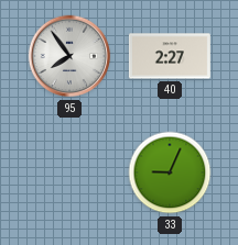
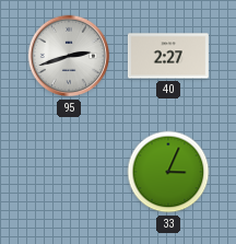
95: 7:54 -> 2:42 (69, 56)
33: 9:04 -> 3:04 (168, 172)
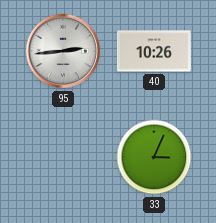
95: 2:42 -> 2:44 (63, 51)
40: 2:27 -> 10:26 (154, 51)
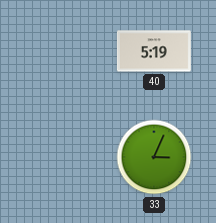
95: 2:44 -> none (63, 51)
40: 10:26 -> 5:19 (154, 51)
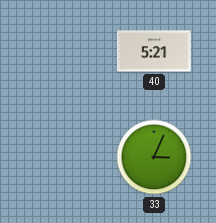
40: 5:19 -> 5:21 (154, 51)
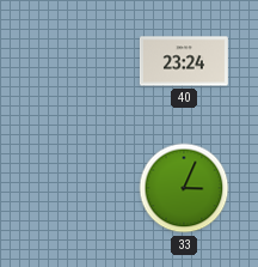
40: 5:21 -> 23:24 (184, 61)
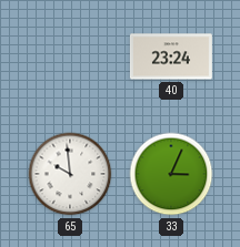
65: none -> 9:59 (70, 174)
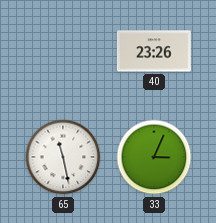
40: 23:24 -> 23:26 (154, 51)
65: 9:59 -> 11:28 (63, 157)
